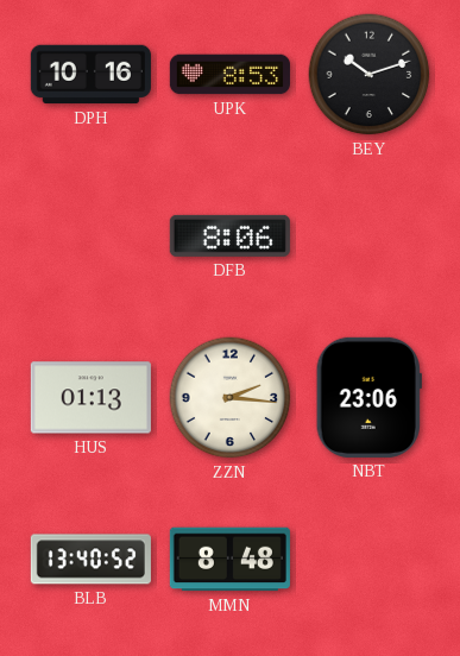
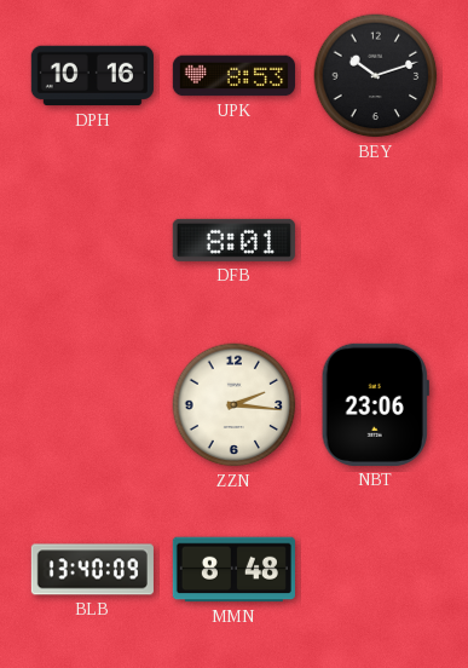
DFB: 8:06 -> 8:01 (233, 240)
HUS: 01:13 -> none (90, 398)
BLB: 13:40:52 -> 13:40:09 (92, 570)
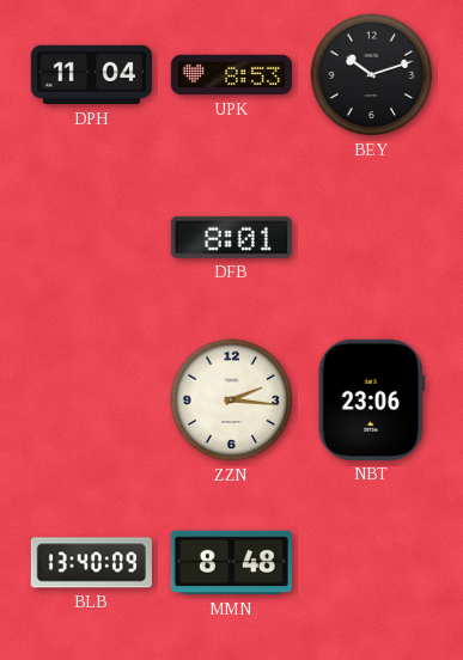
DPH: 10:16 -> 11:04 (91, 75)
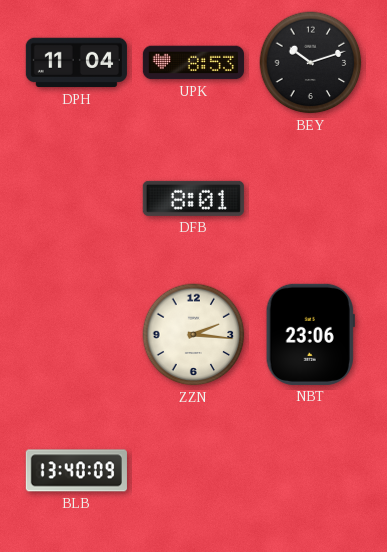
MMN: 8:48 -> none (231, 563)
